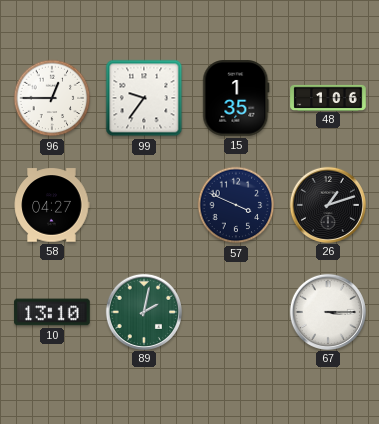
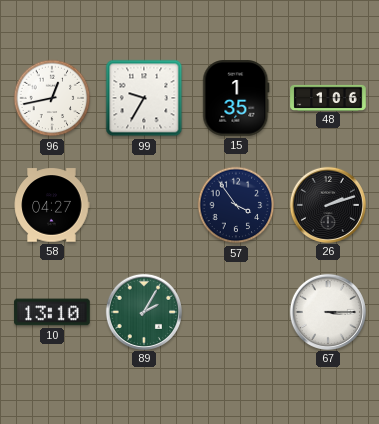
96: 12:45 -> 12:43 (52, 98)
99: 9:36 -> 9:35 (144, 98)
57: 3:49 -> 3:54 (236, 205)
26: 1:12 -> 2:12 (327, 204)
89: 2:02 -> 2:05 (143, 311)
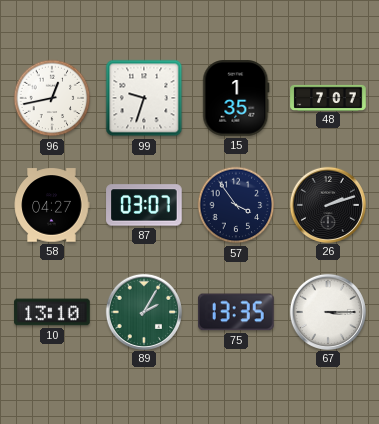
99: 9:35 -> 9:33 (144, 98)
48: 1:06 -> 7:07 (328, 97)
87: none -> 03:07 (144, 205)
75: none -> 13:35 (237, 312)
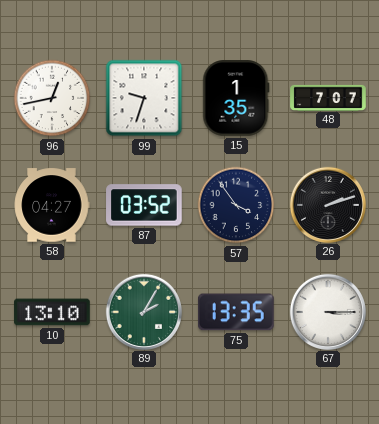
87: 03:07 -> 03:52 (144, 205)
